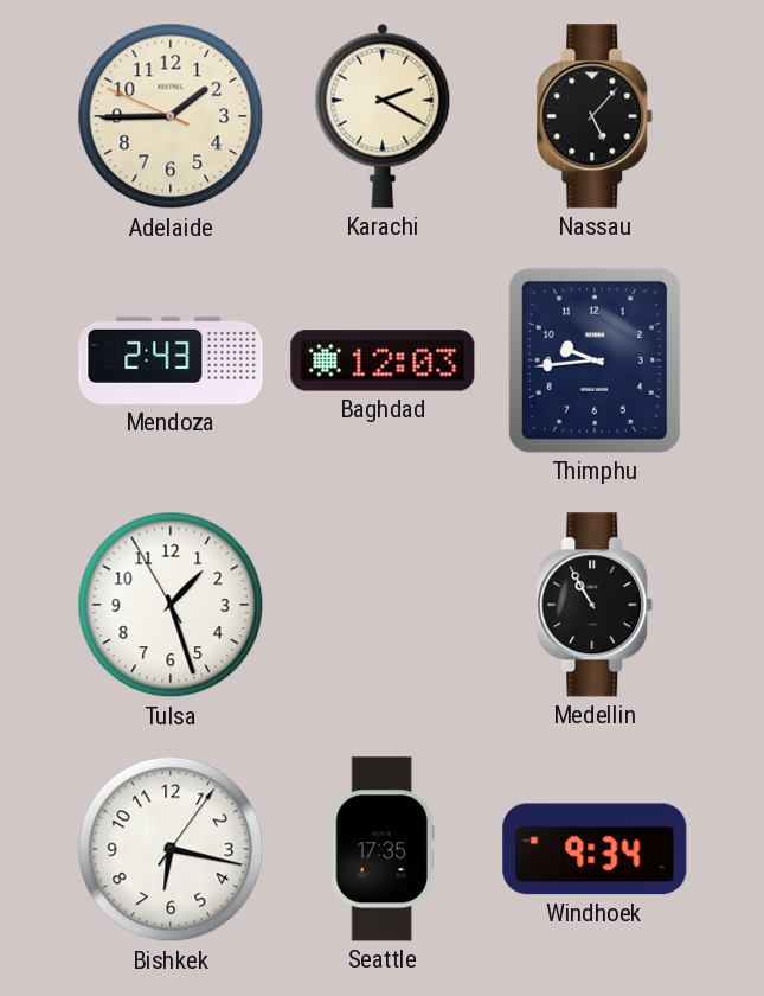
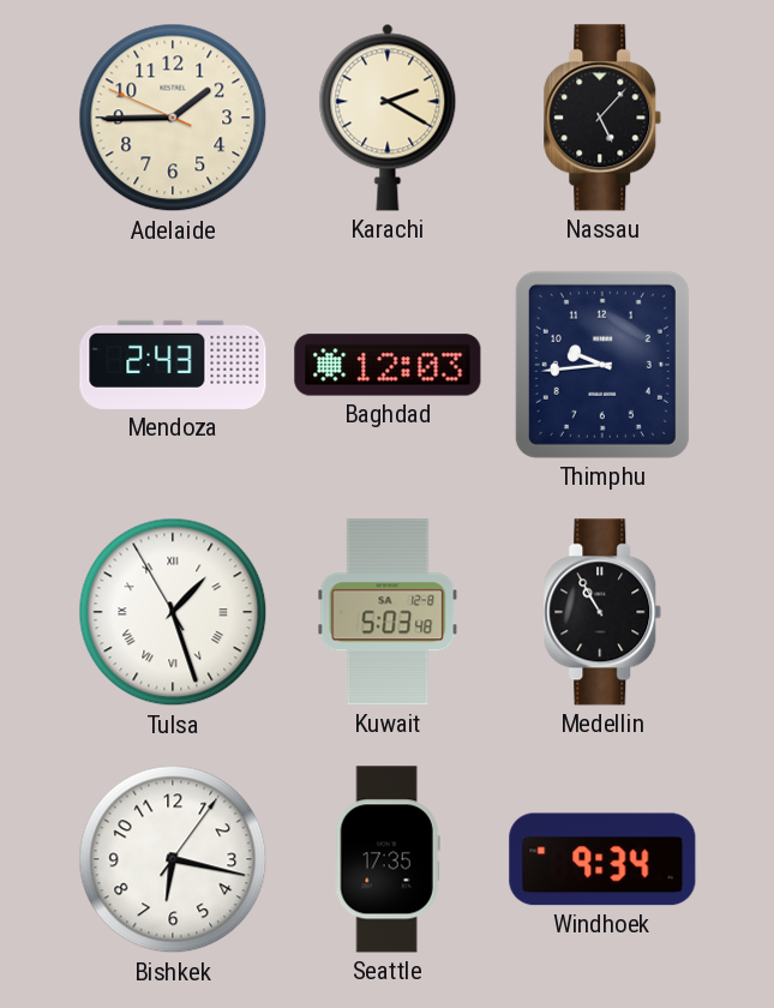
Tulsa numerals: Arabic -> Roman (173, 612)
Kuwait: none -> 5:03 (388, 612)
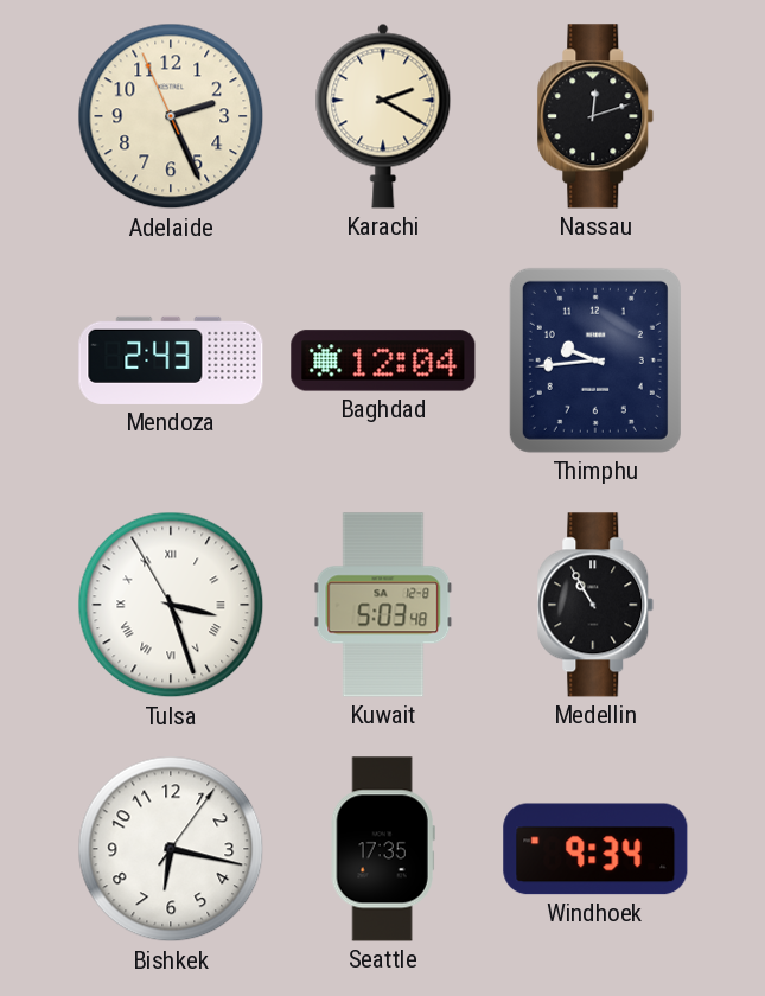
Adelaide: 1:44 -> 2:25 (171, 116)
Nassau: 5:07 -> 12:12 (595, 116)
Baghdad: 12:03 -> 12:04 (383, 360)
Tulsa: 1:26 -> 3:26 (171, 605)
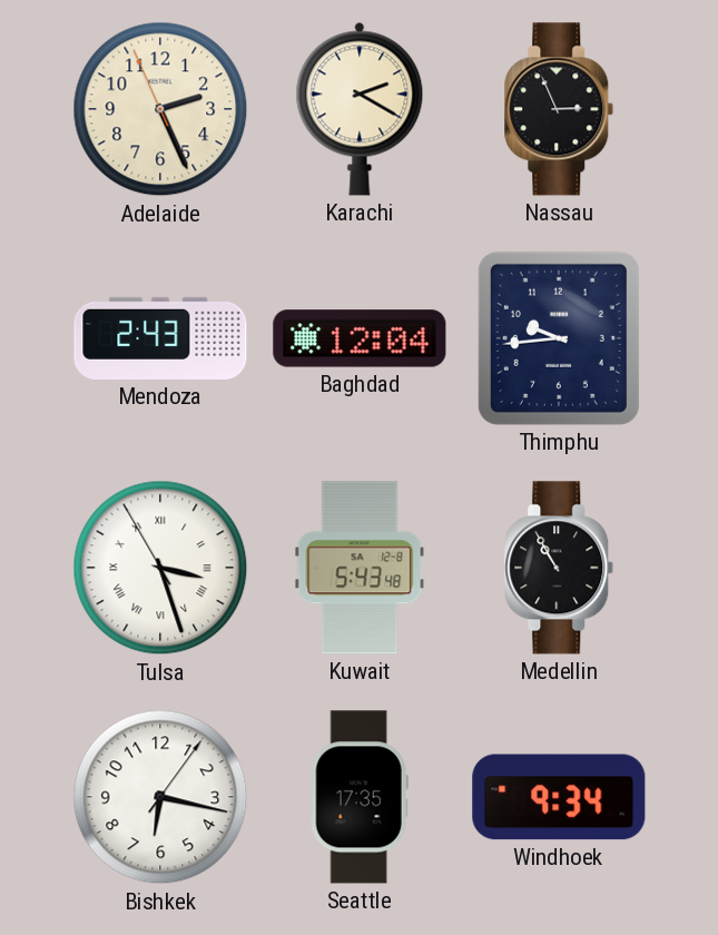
Nassau: 12:12 -> 2:56 (559, 109)
Kuwait: 5:03 -> 5:43 (360, 568)
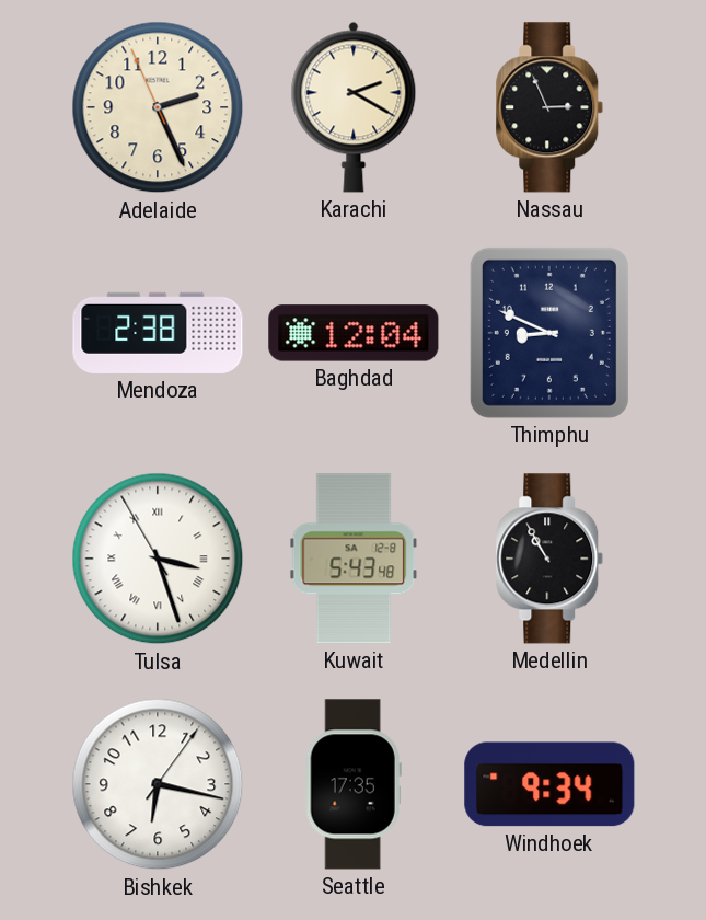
Mendoza: 2:43 -> 2:38 (158, 333)
Thimphu: 9:44 -> 8:49 (549, 333)
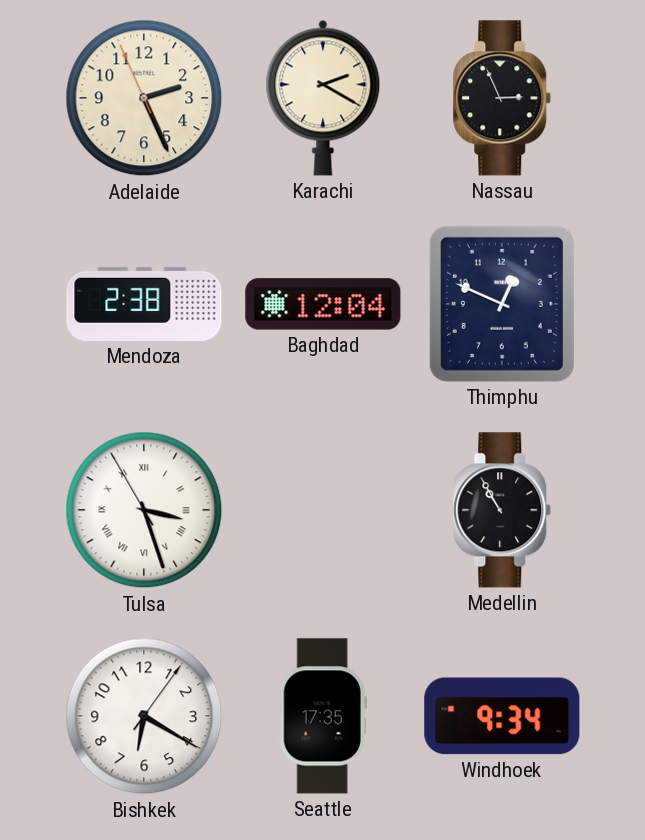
Thimphu: 8:49 -> 12:49 (502, 304)
Kuwait: 5:43 -> none (354, 559)
Bishkek: 6:17 -> 6:20 (144, 716)
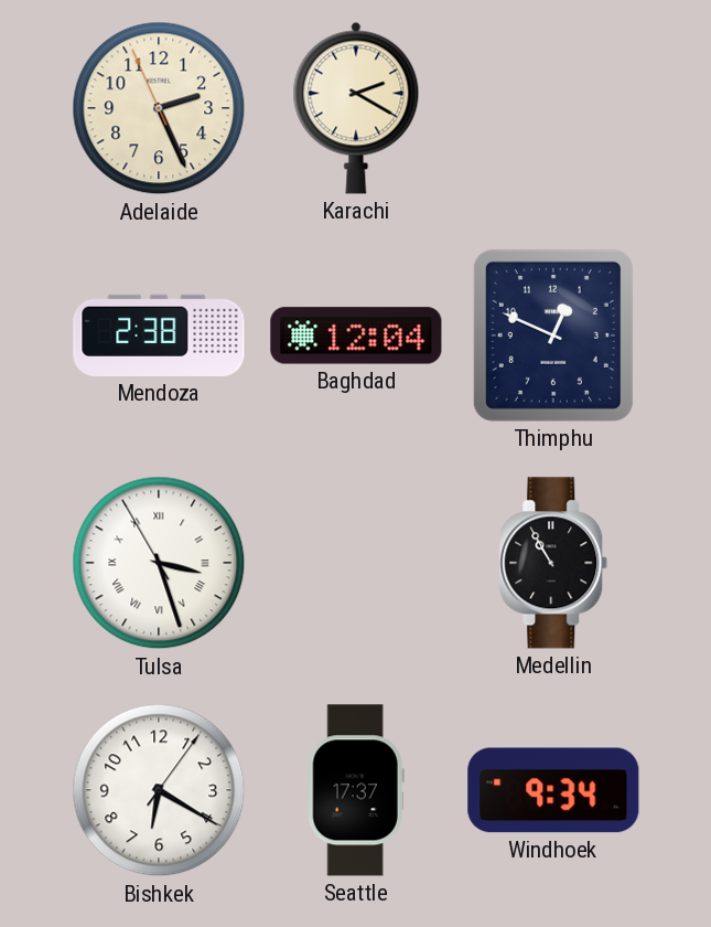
Nassau: 2:56 -> none (502, 98)
Seattle: 17:35 -> 17:37 (356, 790)
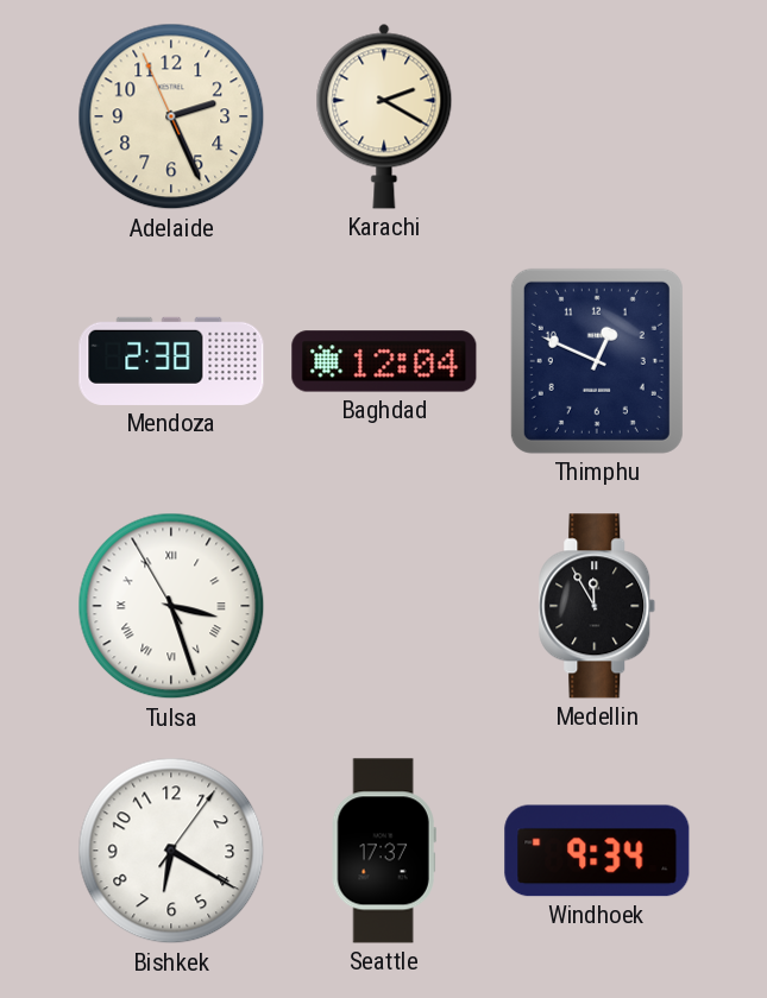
Medellin: 10:55 -> 11:55 (597, 606)
